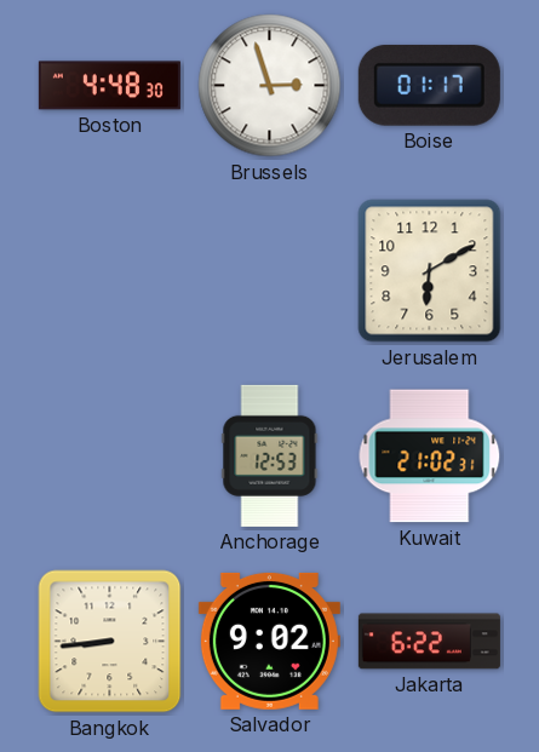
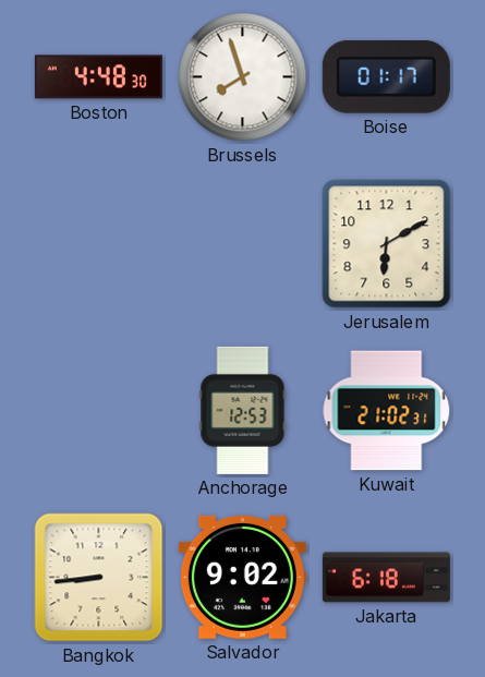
Brussels: 2:57 -> 7:57 (243, 77)
Jakarta: 6:22 -> 6:18 (386, 578)
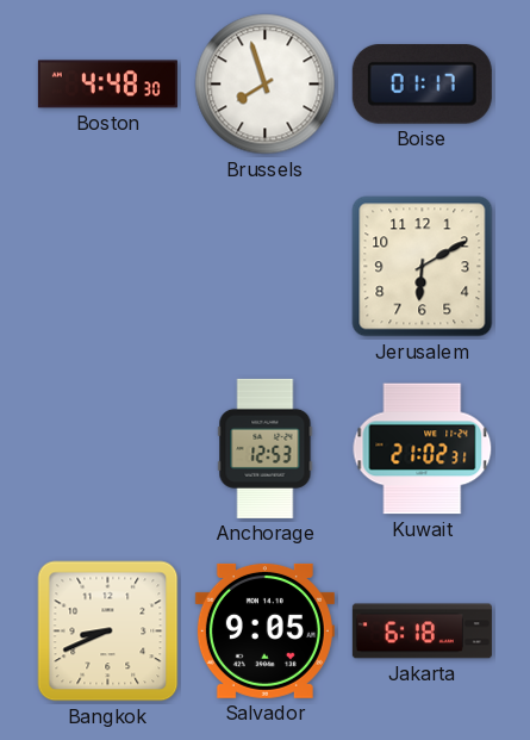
Bangkok: 8:44 -> 8:41 (108, 632)
Salvador: 9:02 -> 9:05 (264, 630)
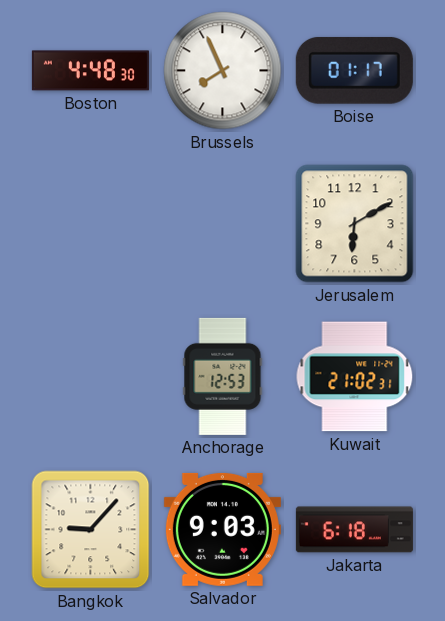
Brussels: 7:57 -> 7:56 (223, 71)
Bangkok: 8:41 -> 9:07 (91, 530)
Salvador: 9:05 -> 9:03 (222, 529)
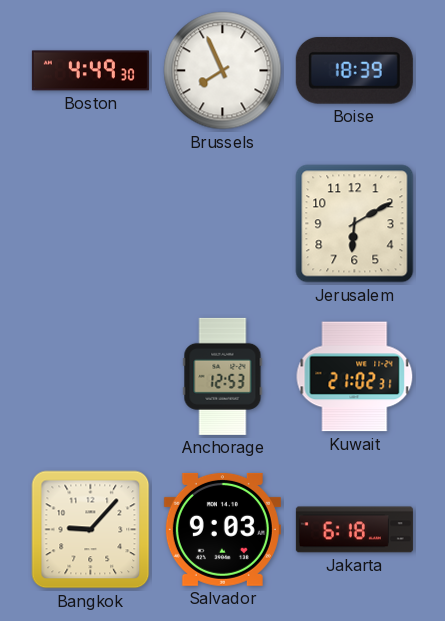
Boston: 4:48 -> 4:49 (90, 71)
Boise: 01:17 -> 18:39 (354, 70)
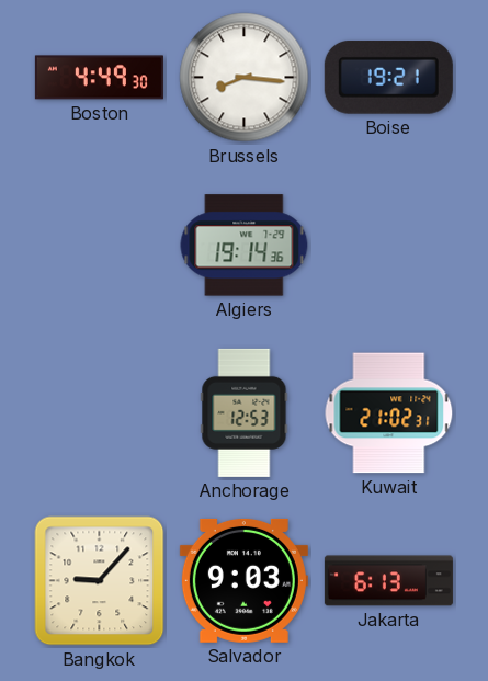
Brussels: 7:56 -> 8:16 (245, 78)
Boise: 18:39 -> 19:21 (388, 77)
Algiers: none -> 19:14 (245, 246)
Jerusalem: 6:10 -> none (355, 224)
Jakarta: 6:18 -> 6:13 (388, 581)
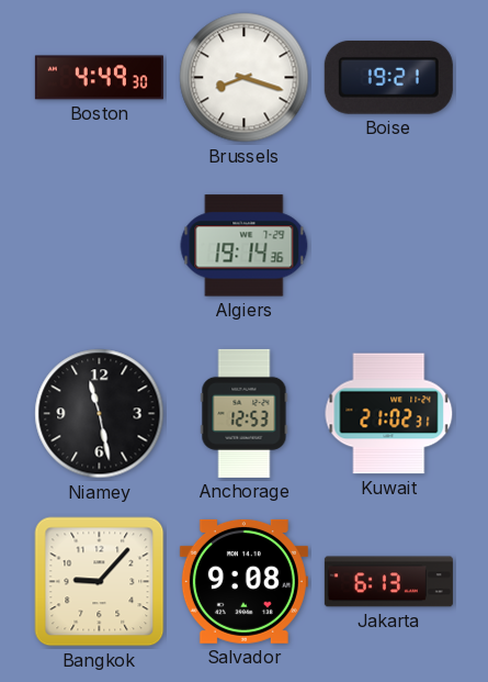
Brussels: 8:16 -> 8:18 (245, 78)
Niamey: none -> 11:28 (100, 414)
Salvador: 9:03 -> 9:08 (243, 581)
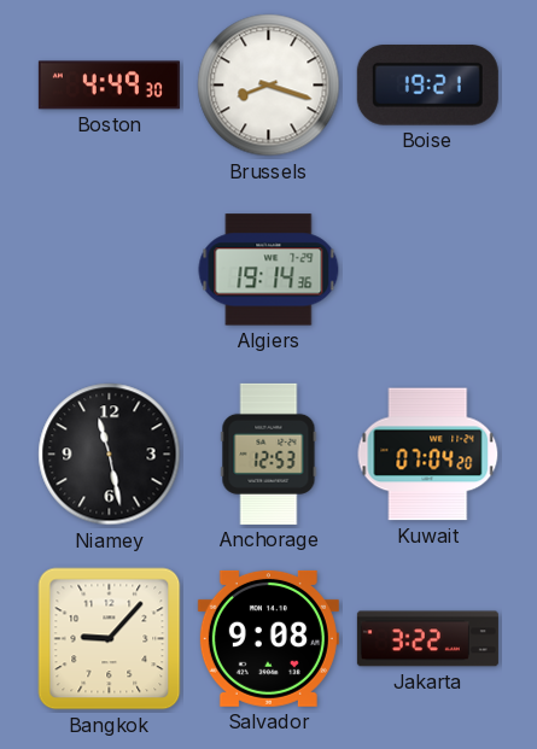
Kuwait: 21:02 -> 07:04 (428, 455)
Jakarta: 6:13 -> 3:22 (427, 639)
